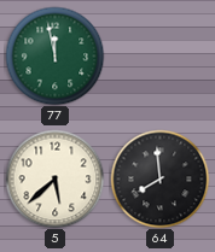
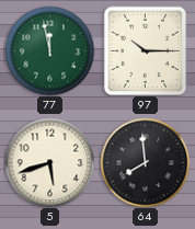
97: none -> 10:15 (146, 50)
5: 5:38 -> 5:42 (49, 162)
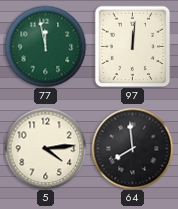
97: 10:15 -> 12:01 (133, 46)
5: 5:42 -> 4:14 (45, 148)
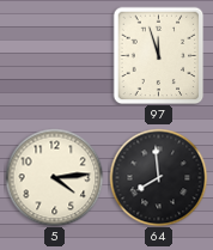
77: 11:58 -> none (45, 46)
97: 12:01 -> 11:57 (159, 55)
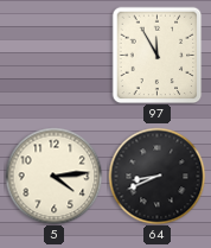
97: 11:57 -> 11:55 (158, 55)
64: 7:59 -> 8:41 (156, 176)
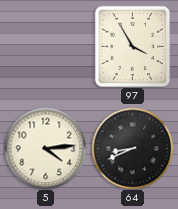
97: 11:55 -> 3:55 (133, 46)
